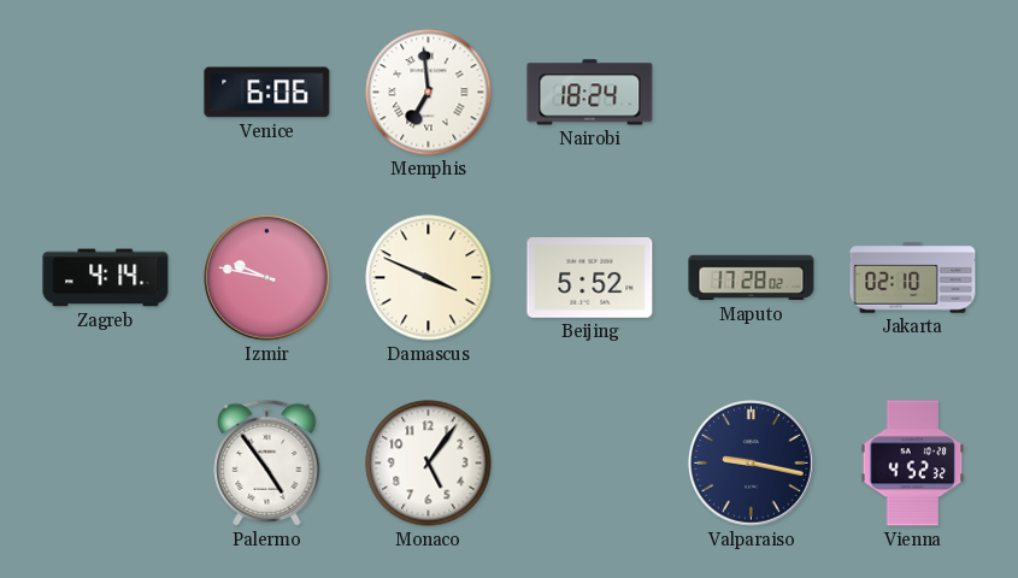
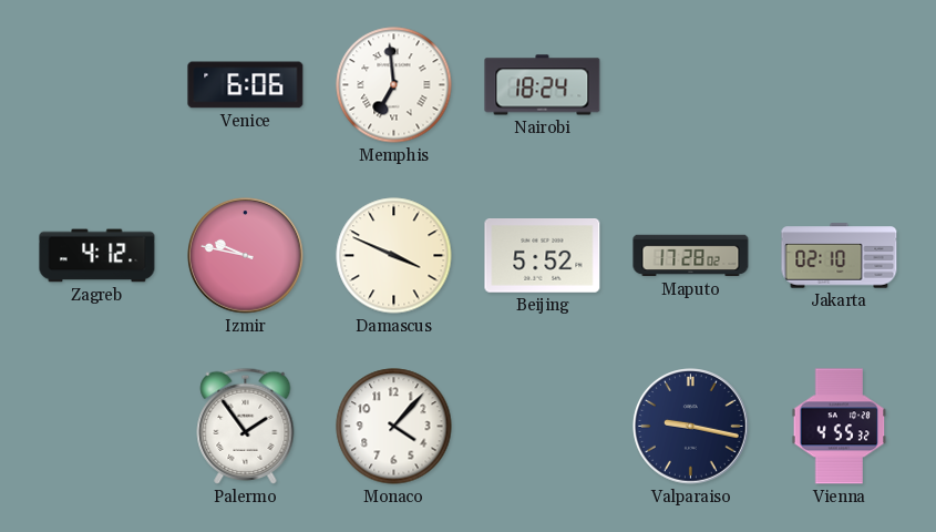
Zagreb: 4:14 -> 4:12 (97, 256)
Palermo: 4:54 -> 1:54 (246, 426)
Monaco: 5:06 -> 4:07 (394, 427)
Vienna: 4:52 -> 4:55 (840, 427)
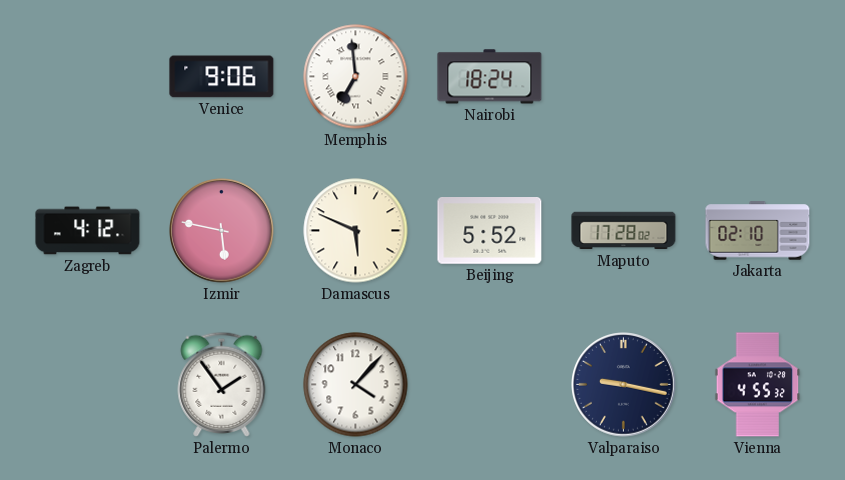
Venice: 6:06 -> 9:06 (222, 77)
Izmir: 9:47 -> 5:47 (222, 231)
Damascus: 3:49 -> 5:49 (356, 231)
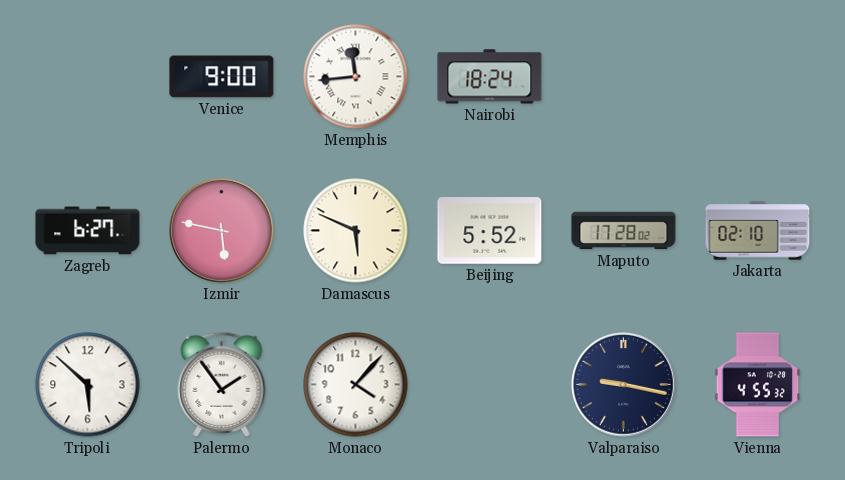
Venice: 9:06 -> 9:00 (222, 77)
Memphis: 6:59 -> 11:44 (356, 77)
Zagreb: 4:12 -> 6:27 (88, 231)
Tripoli: none -> 5:52 (88, 385)
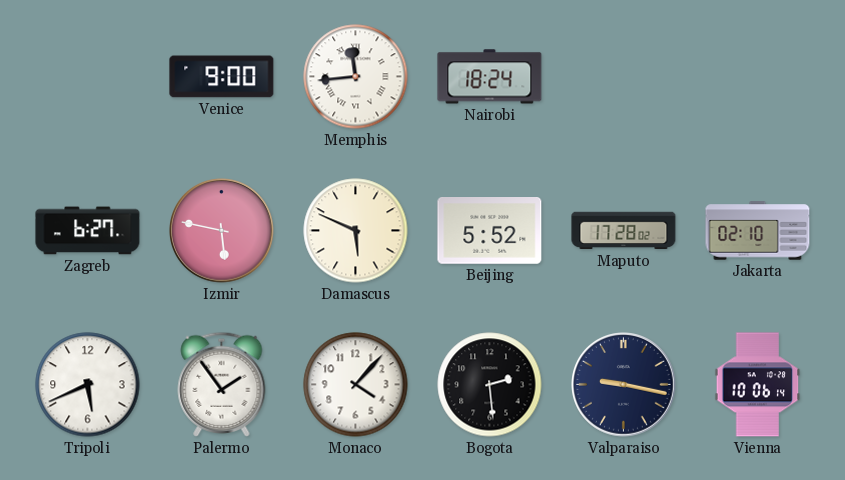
Tripoli: 5:52 -> 5:41 (88, 385)
Bogota: none -> 2:29 (490, 385)
Vienna: 4:55 -> 10:06 (758, 385)
